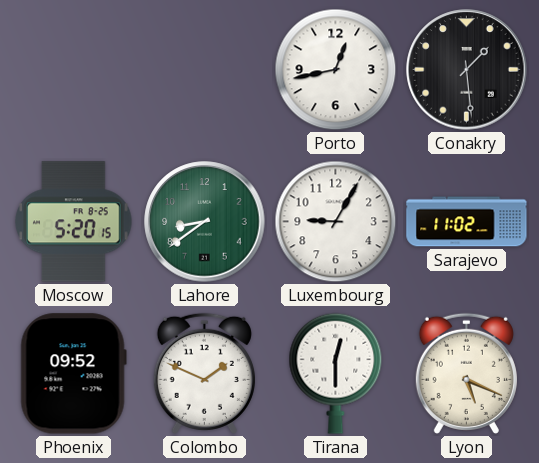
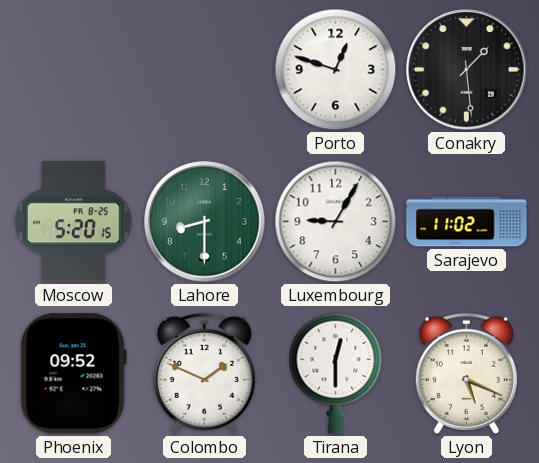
Porto: 12:43 -> 12:48 (336, 70)
Lahore: 8:39 -> 8:30 (205, 222)
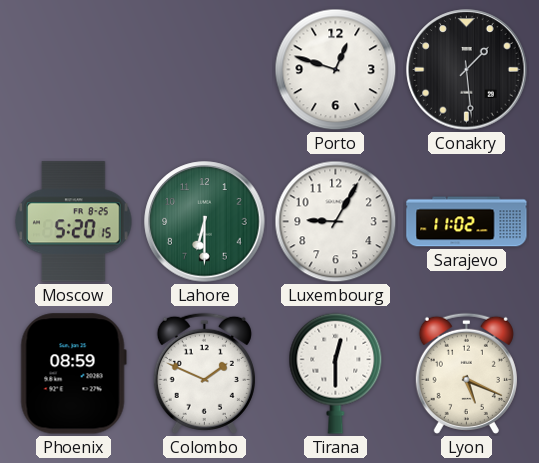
Lahore: 8:30 -> 6:30 (205, 222)
Phoenix: 09:52 -> 08:59 (73, 374)
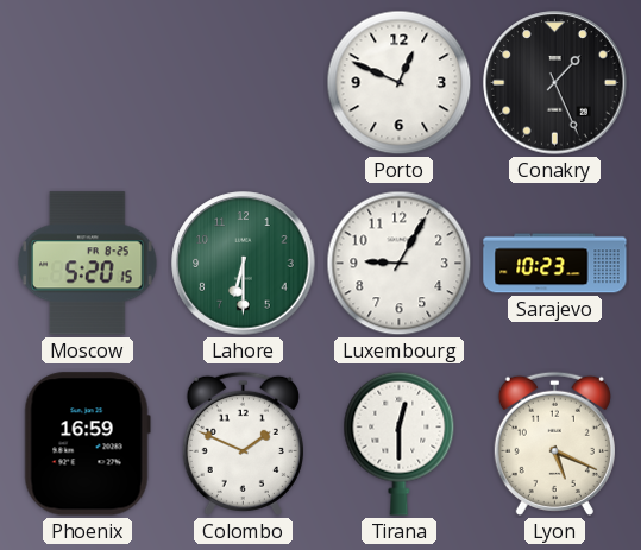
Porto: 12:48 -> 12:49 (400, 83)
Conakry: 1:29 -> 1:26 (555, 83)
Sarajevo: 11:02 -> 10:23 (555, 264)
Phoenix: 08:59 -> 16:59 (87, 444)
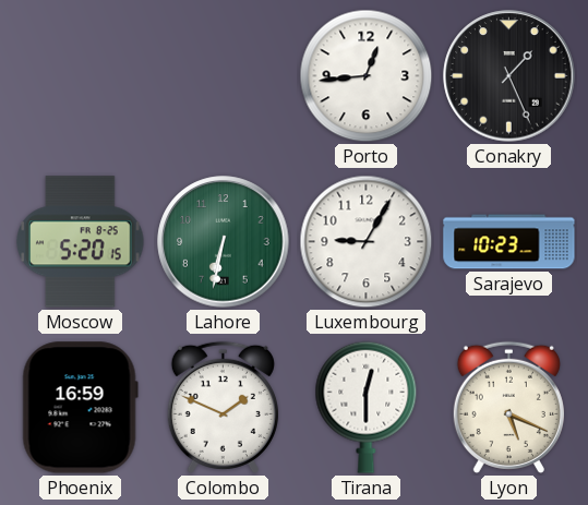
Porto: 12:49 -> 12:44 (367, 76)
Lahore: 6:30 -> 6:32 (224, 242)
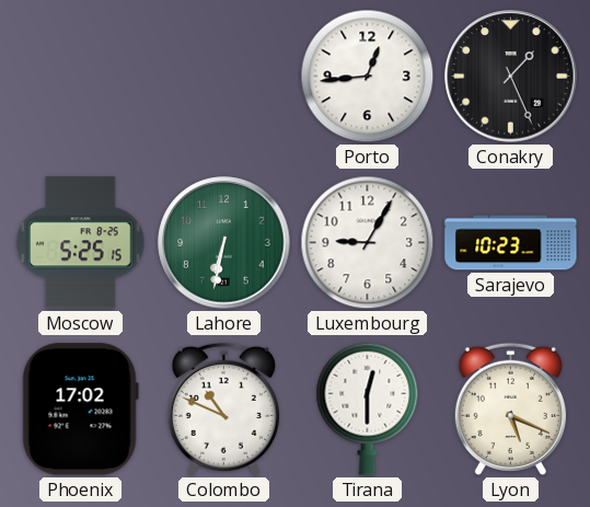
Moscow: 5:20 -> 5:25 (81, 243)
Phoenix: 16:59 -> 17:02 (80, 410)
Colombo: 1:49 -> 10:49 (223, 408)
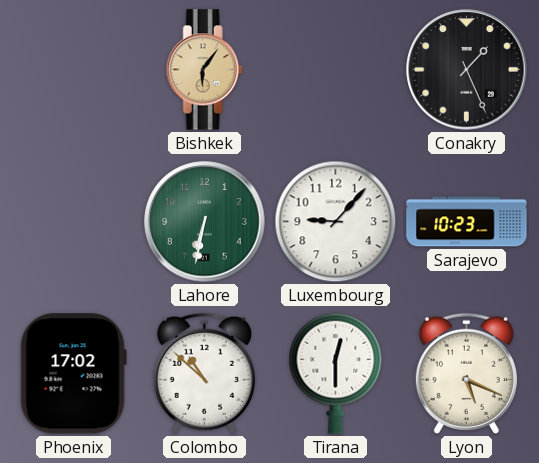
Bishkek: none -> 6:06 (204, 70)
Porto: 12:44 -> none (368, 77)
Moscow: 5:25 -> none (81, 243)
Luxembourg: 9:05 -> 9:07 (336, 222)
Colombo: 10:49 -> 10:52 (204, 373)
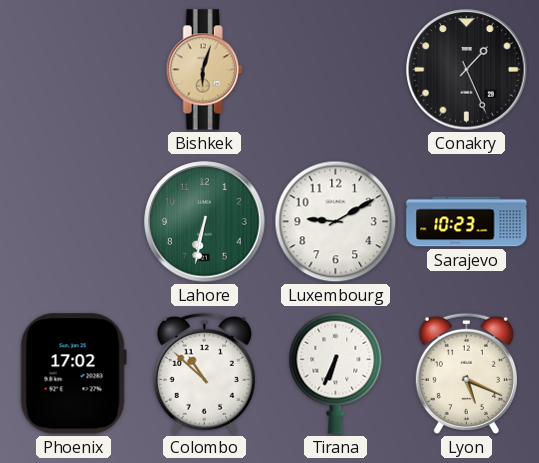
Bishkek: 6:06 -> 6:03 (204, 70)
Luxembourg: 9:07 -> 9:10 (336, 222)
Tirana: 12:30 -> 6:34 (336, 373)
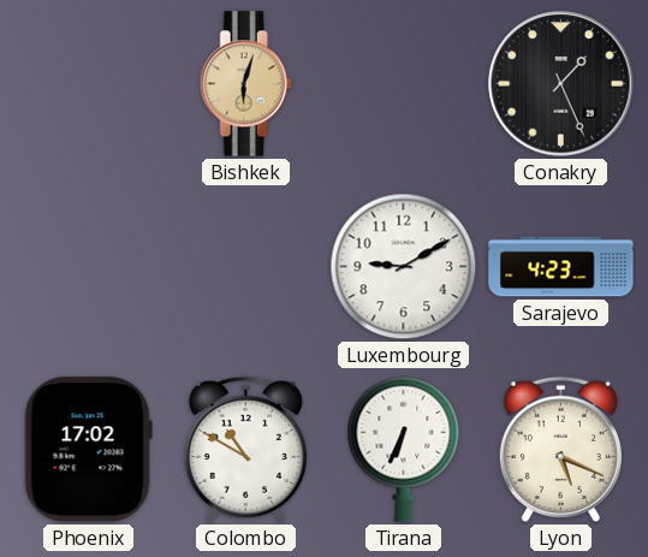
Lahore: 6:32 -> none (205, 222)
Sarajevo: 10:23 -> 4:23 (561, 267)
Colombo: 10:52 -> 10:50 (245, 449)
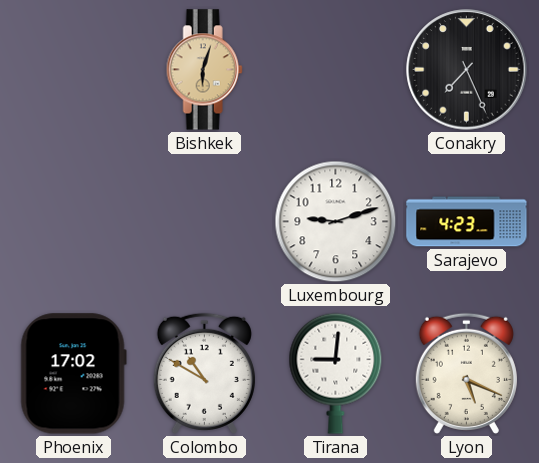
Conakry: 1:26 -> 7:26 (467, 70)
Luxembourg: 9:10 -> 9:12 (336, 222)
Tirana: 6:34 -> 9:01 (336, 373)
